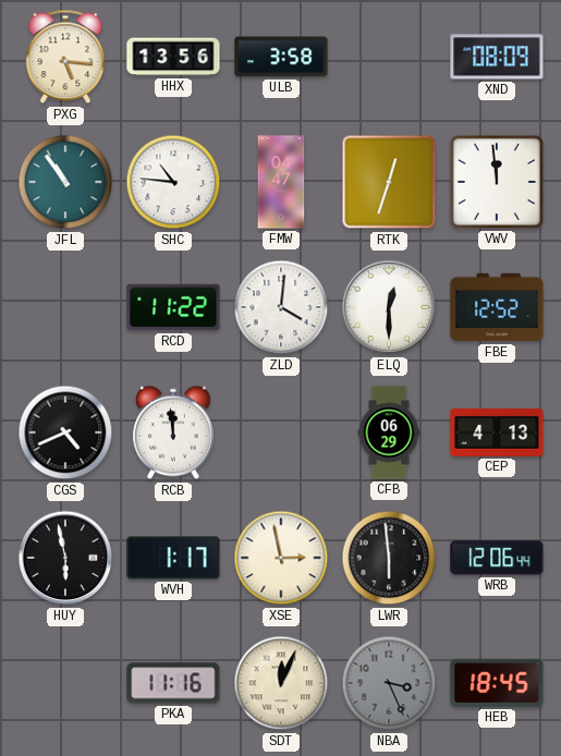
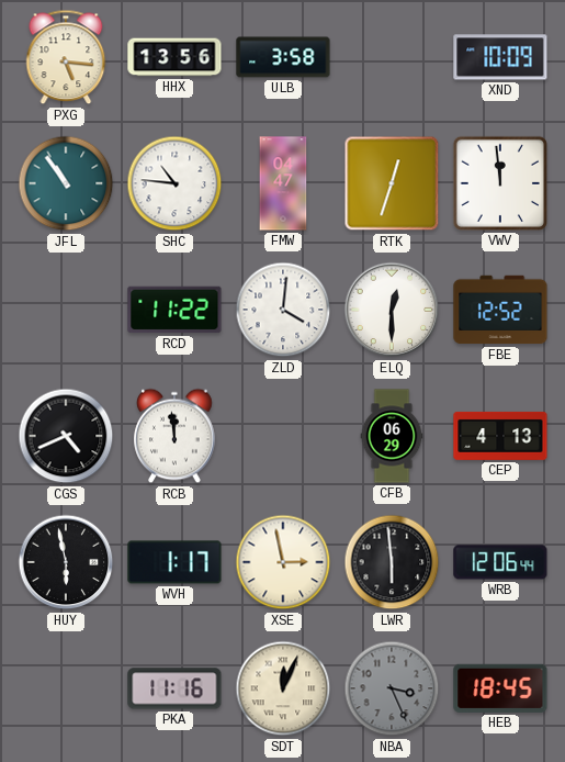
XND: 08:09 -> 10:09 (500, 57)
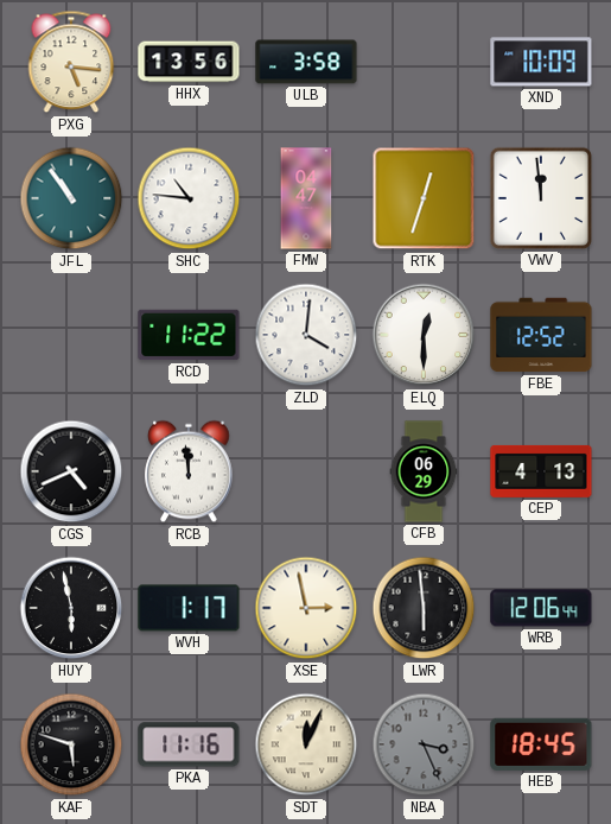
KAF: none -> 5:48 (71, 744)
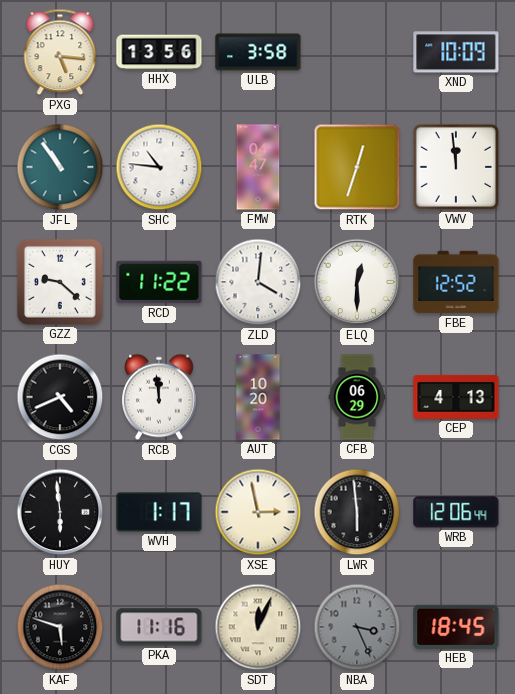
GZZ: none -> 9:22 (60, 282)
AUT: none -> 10:20 (258, 397)
HUY: 5:58 -> 5:59 (60, 512)
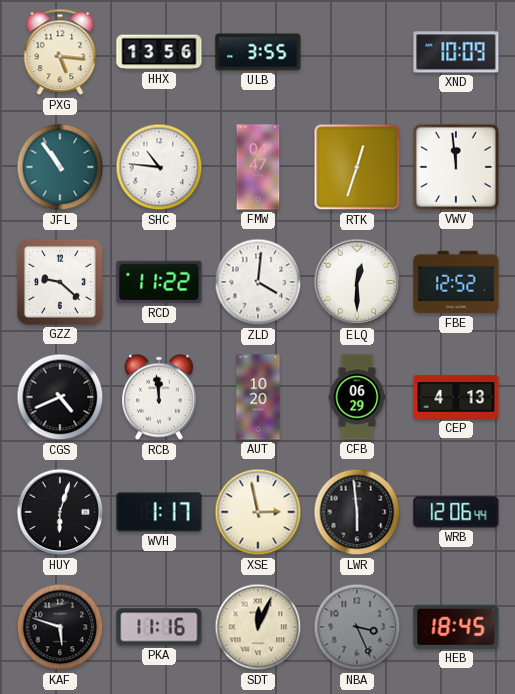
ULB: 3:58 -> 3:55 (258, 52)
HUY: 5:59 -> 6:03 (60, 512)
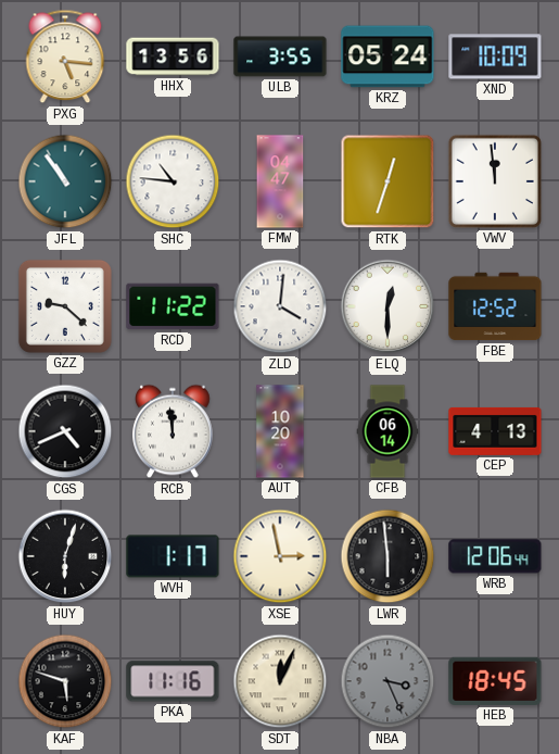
KRZ: none -> 05:24 (388, 56)
CFB: 06:29 -> 06:14 (388, 431)
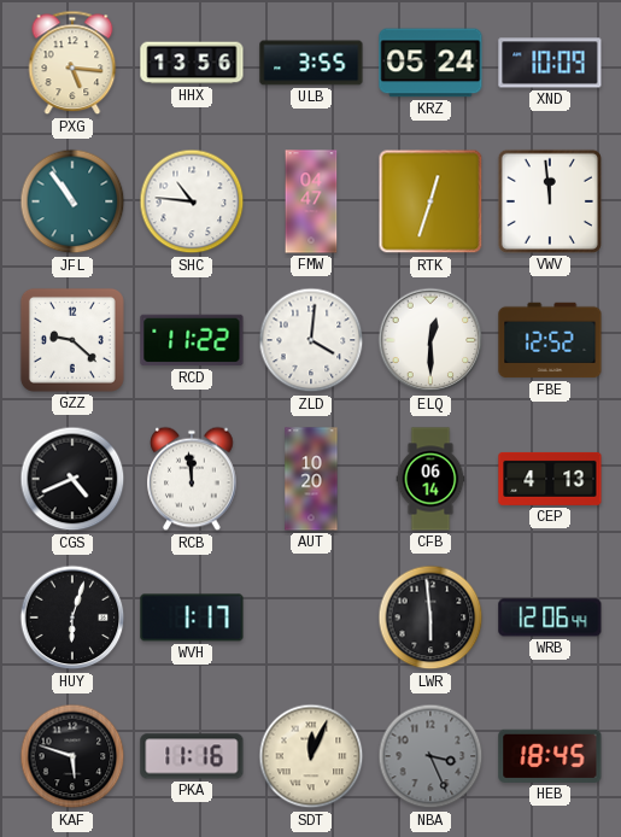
XSE: 2:58 -> none (280, 556)
